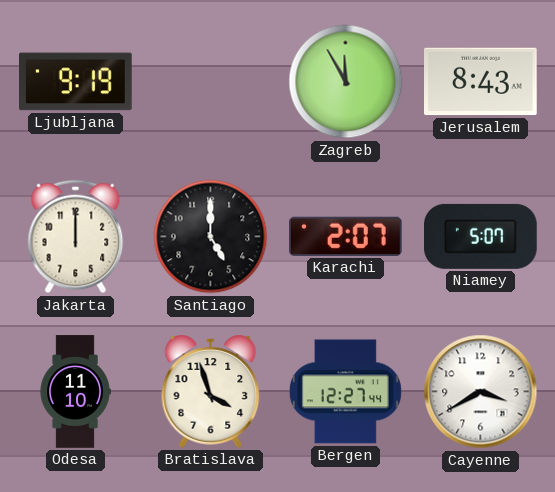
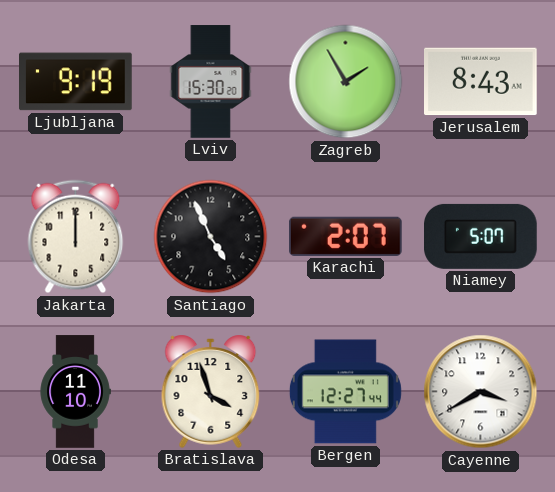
Lviv: none -> 15:30 (211, 82)
Zagreb: 11:55 -> 1:55 (346, 82)
Santiago: 5:00 -> 4:56 (211, 237)
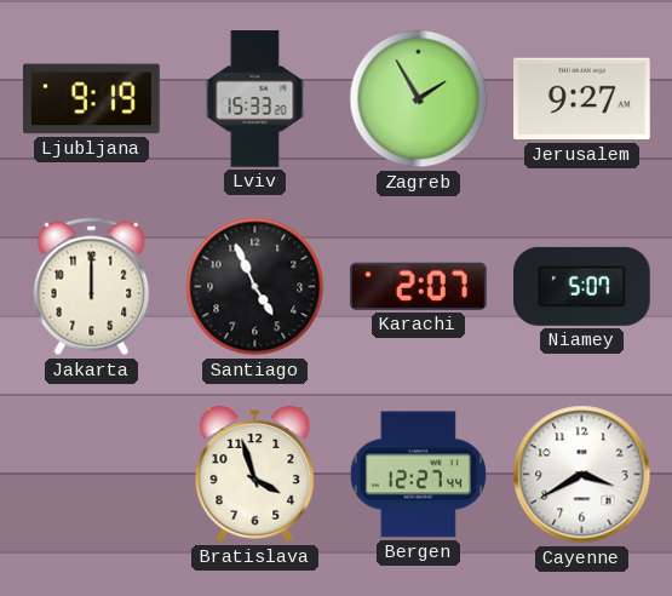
Lviv: 15:30 -> 15:33 (255, 99)
Jerusalem: 8:43 -> 9:27 (582, 99)
Odesa: 11:10 -> none (75, 392)
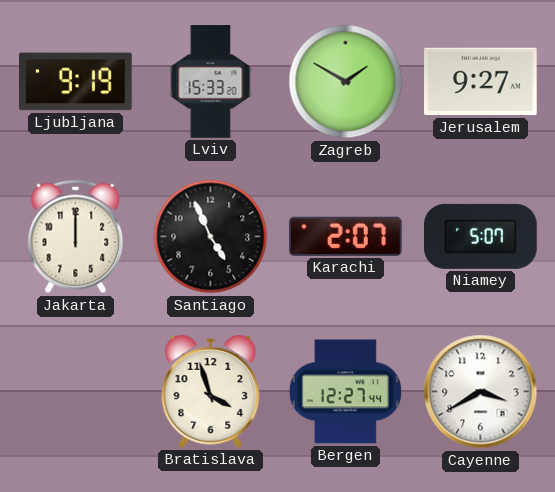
Zagreb: 1:55 -> 1:50 (346, 82)
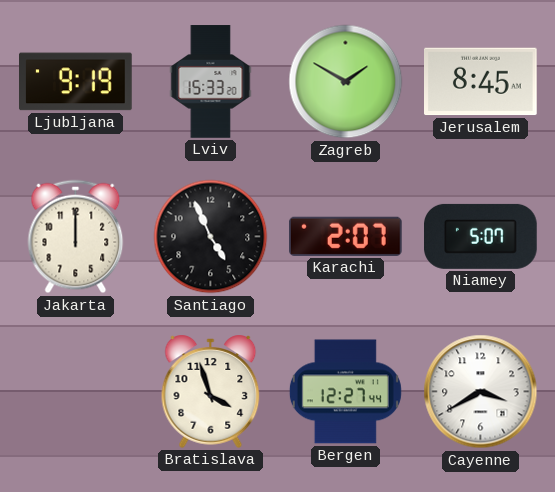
Jerusalem: 9:27 -> 8:45 (481, 82)
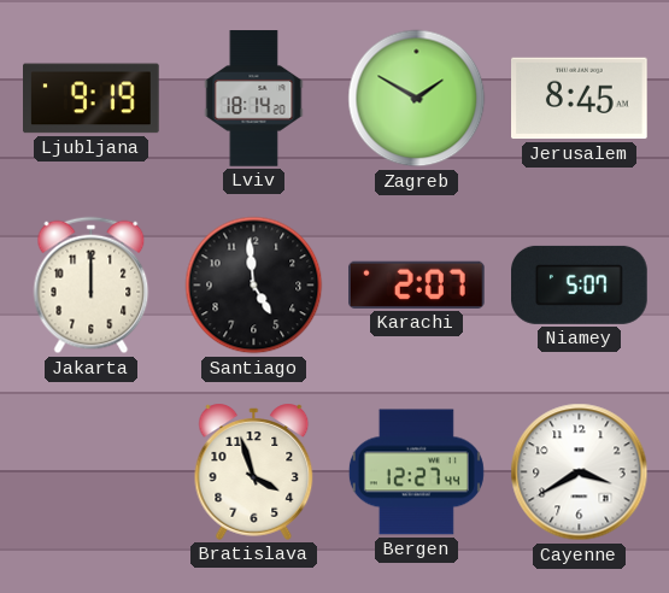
Lviv: 15:33 -> 18:14 (254, 99)
Santiago: 4:56 -> 4:59 (254, 286)
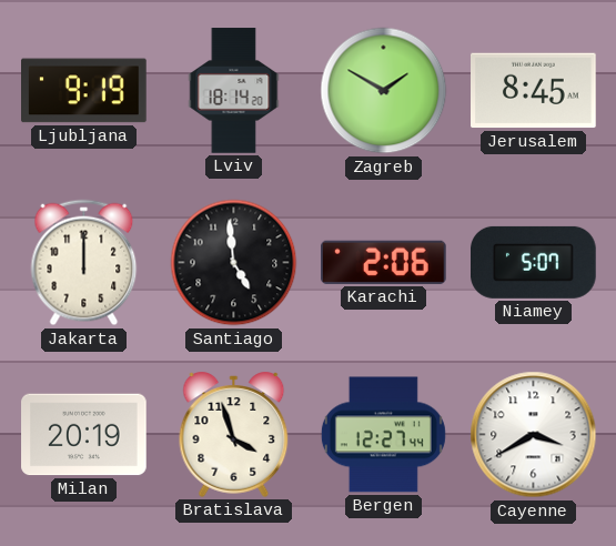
Karachi: 2:07 -> 2:06 (384, 262)
Milan: none -> 20:19 (84, 435)
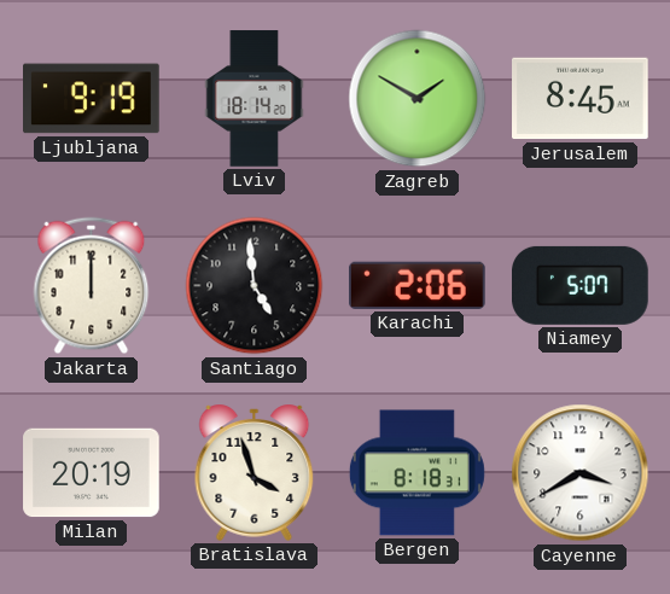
Bergen: 12:27 -> 8:18 (416, 473)
